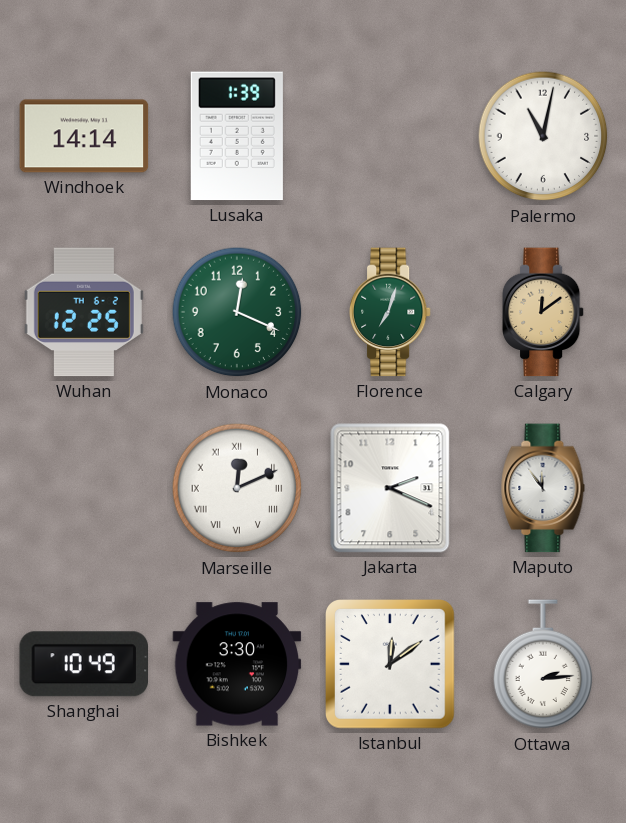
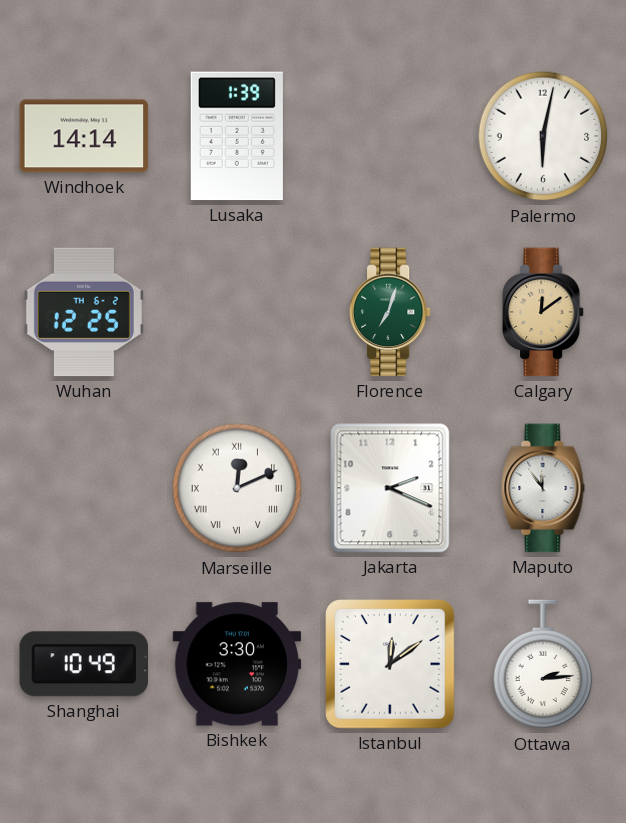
Palermo: 11:02 -> 6:02 (543, 136)
Monaco: 12:19 -> none (237, 312)
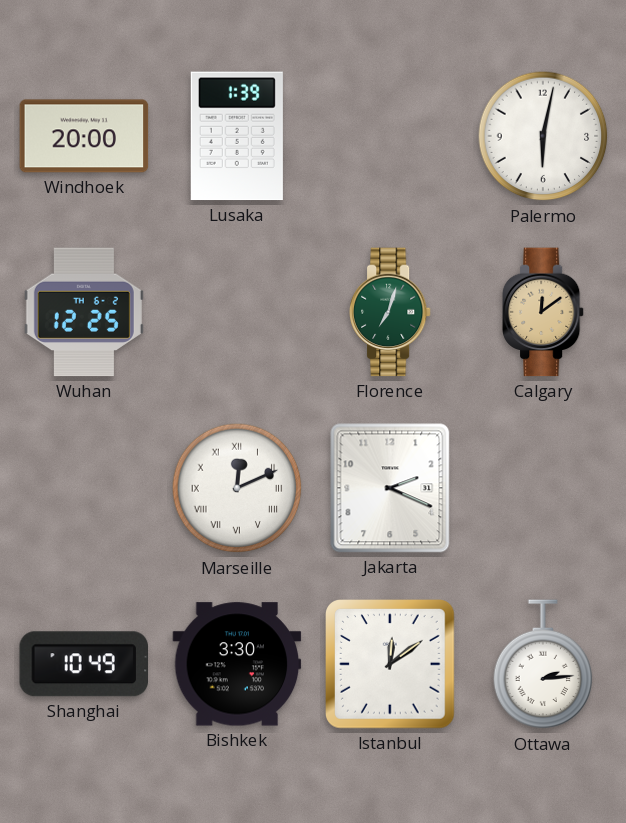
Windhoek: 14:14 -> 20:00 (84, 136)
Maputo: 11:54 -> none (543, 488)
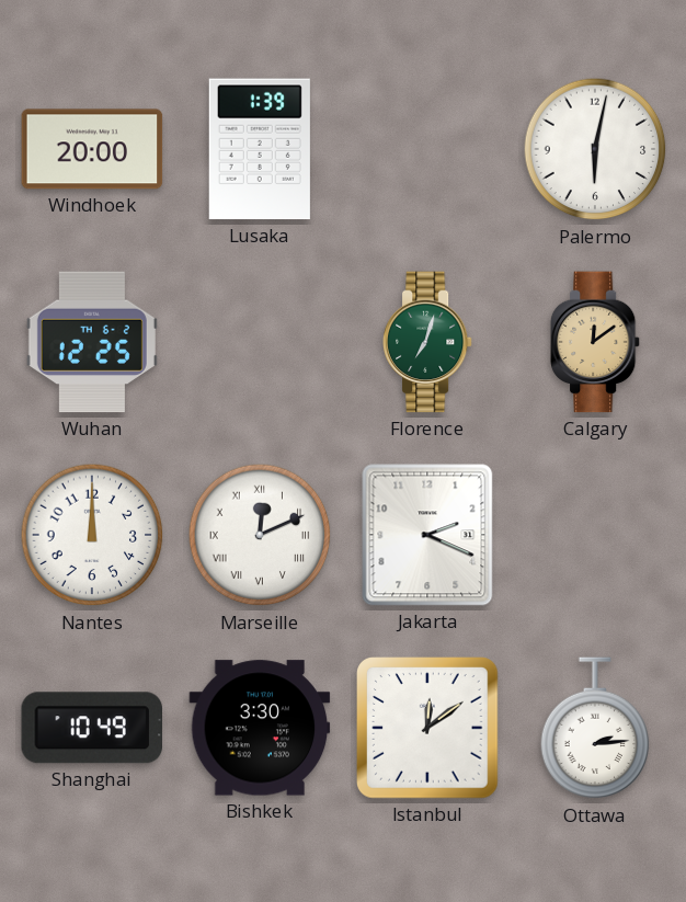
Nantes: none -> 12:00 (92, 535)
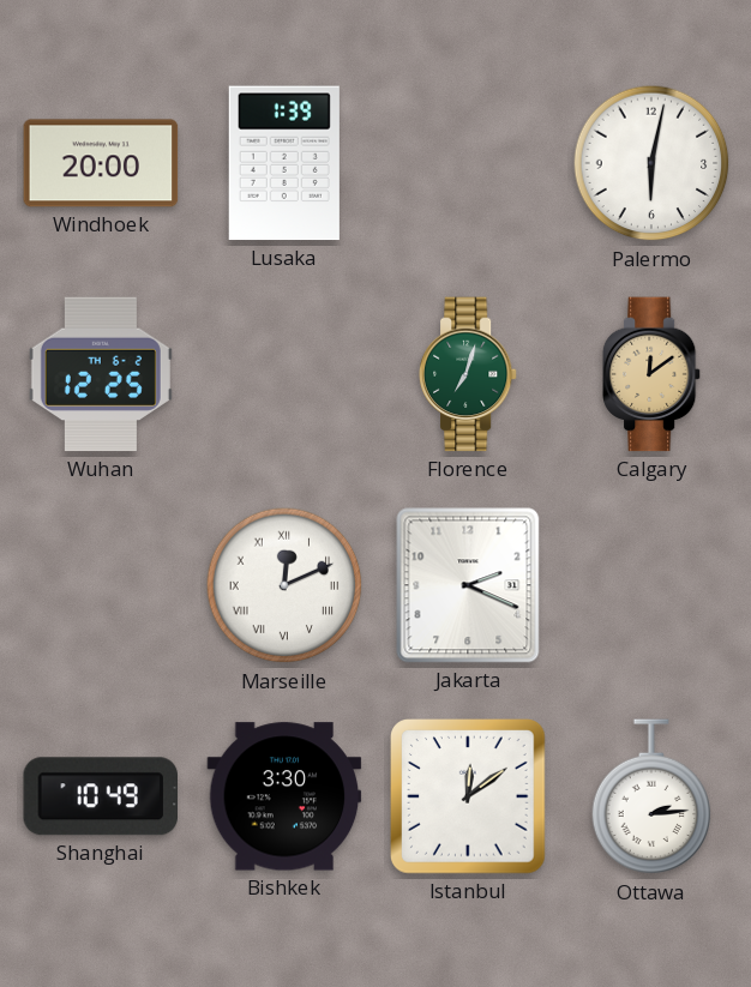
Nantes: 12:00 -> none (92, 535)
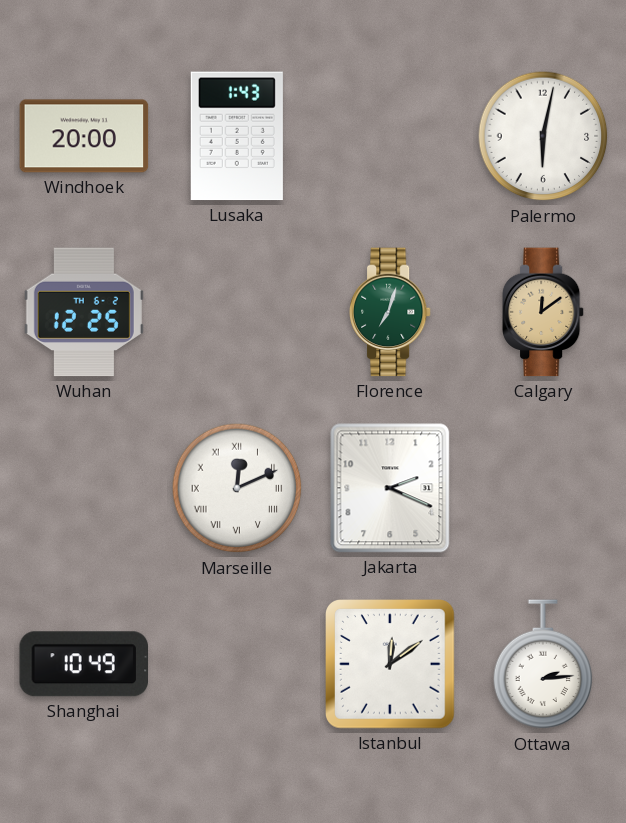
Lusaka: 1:39 -> 1:43 (237, 136)
Bishkek: 3:30 -> none (284, 796)
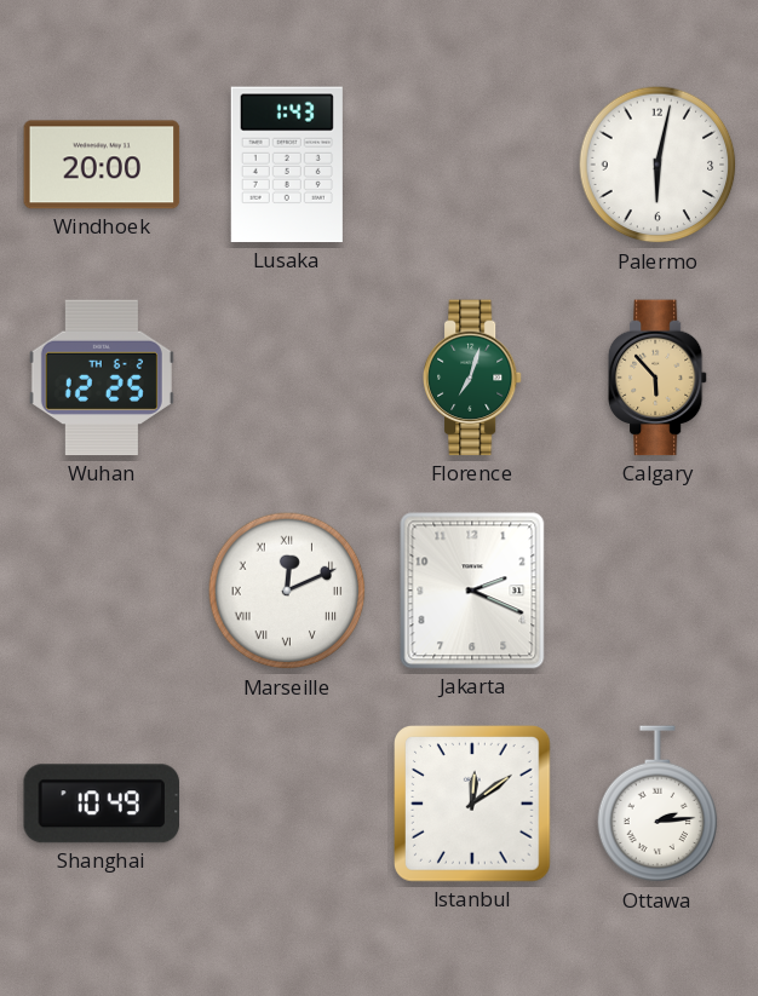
Calgary: 12:09 -> 5:53 (657, 378)
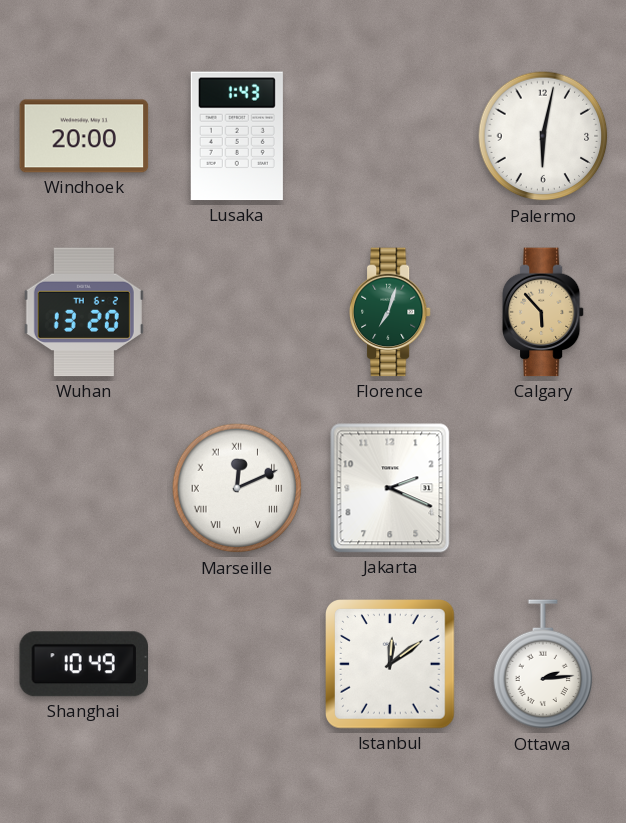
Wuhan: 12:25 -> 13:20 (84, 312)
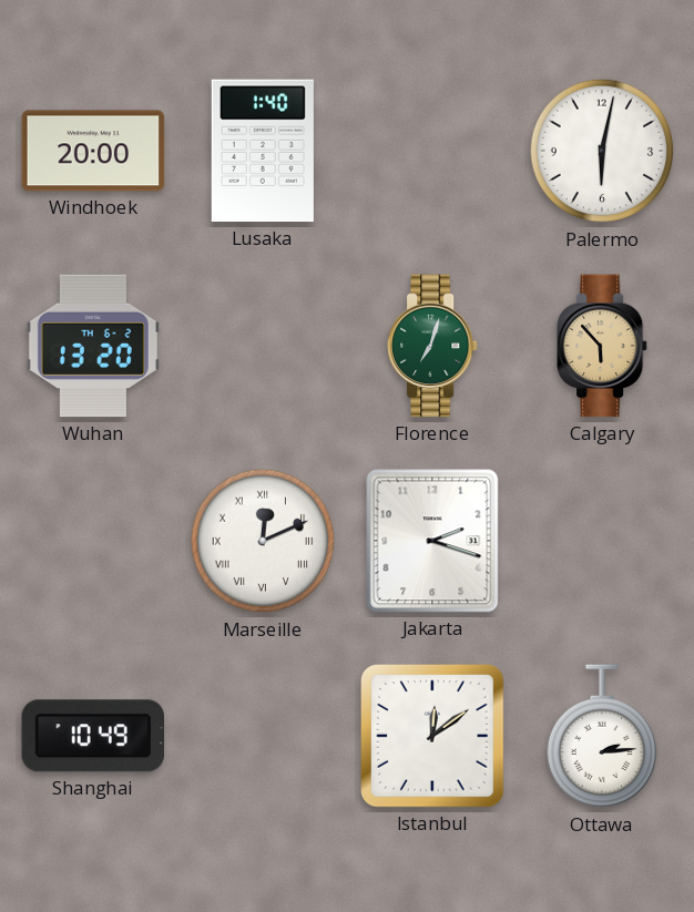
Lusaka: 1:43 -> 1:40 (263, 151)
Jakarta: 2:19 -> 2:18 (432, 541)
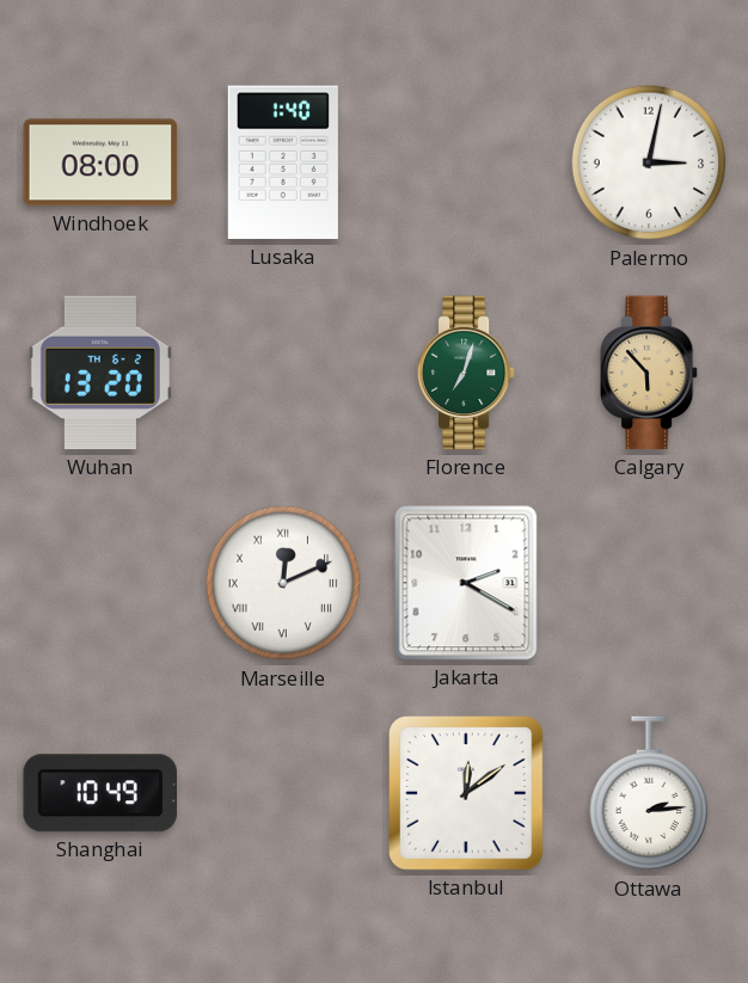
Windhoek: 20:00 -> 08:00 (100, 162)
Palermo: 6:02 -> 3:02 (649, 162)
Jakarta: 2:18 -> 2:20 (466, 583)
